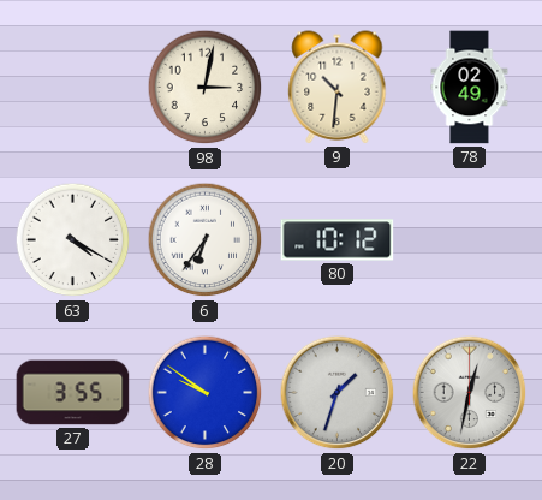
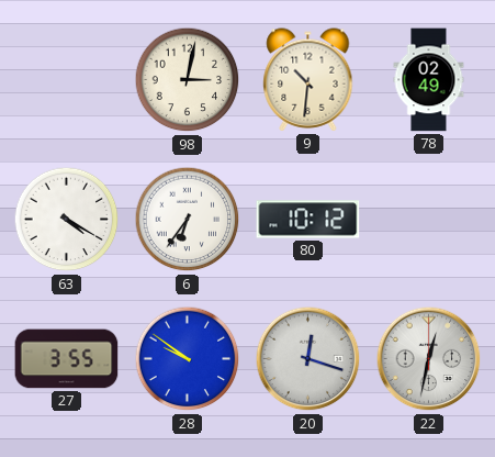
20: 1:33 -> 12:18 (308, 359)
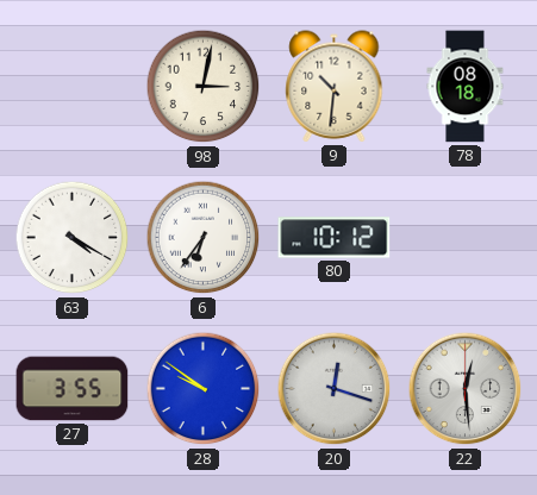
78: 02:49 -> 08:18 (466, 87)
22: 12:32 -> 12:29 (466, 389)
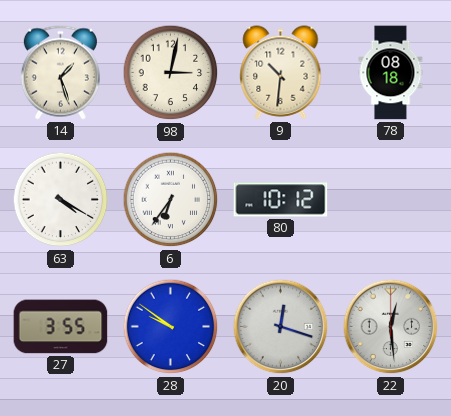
14: none -> 1:27 (60, 73)
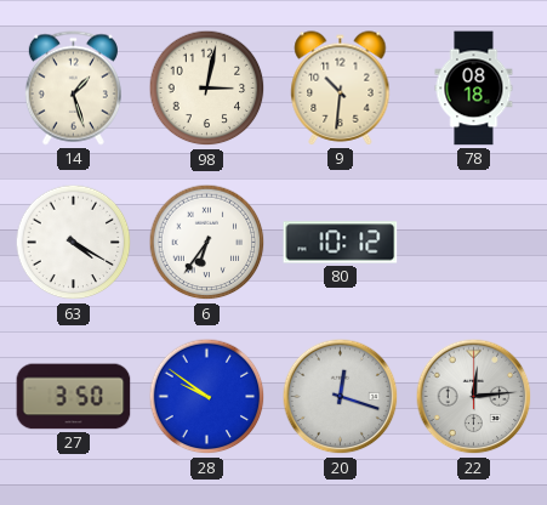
27: 3:55 -> 3:50 (74, 397)
22: 12:29 -> 12:14 (474, 397)
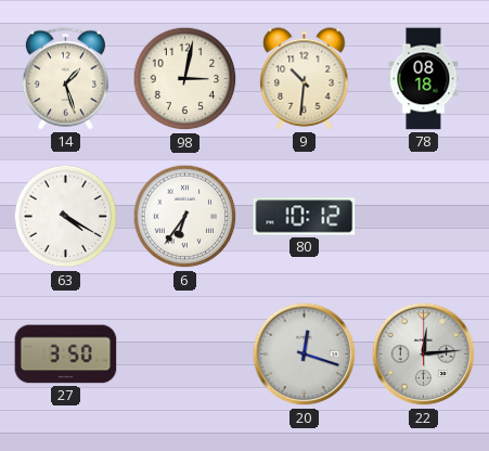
28: 9:51 -> none (207, 397)
